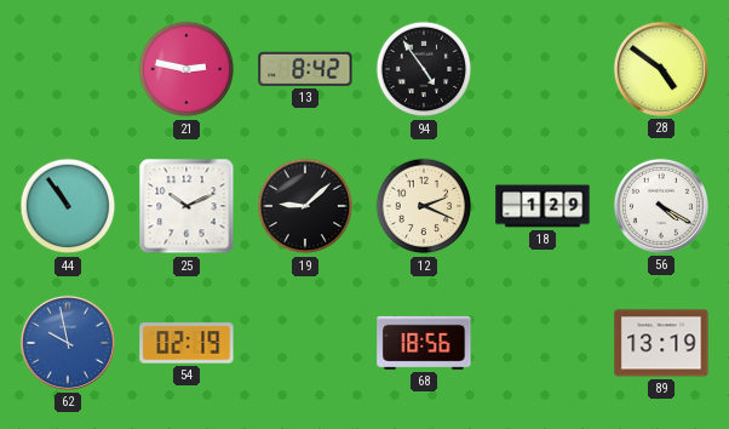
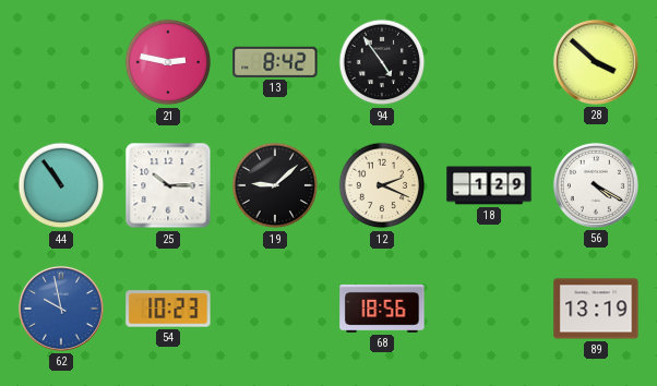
28: 4:51 -> 3:52 (596, 62)
25: 10:11 -> 10:15 (168, 185)
54: 02:19 -> 10:23 (168, 309)
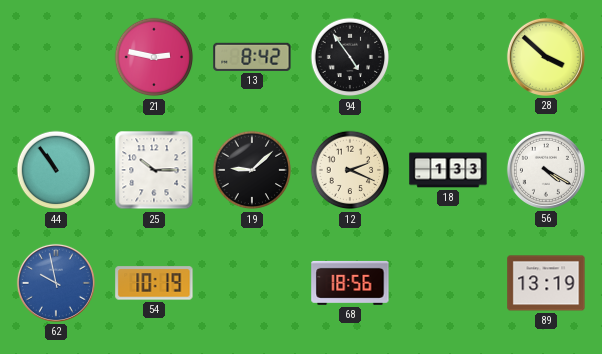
18: 1:29 -> 1:33 (448, 170)
54: 10:23 -> 10:19 (154, 283)
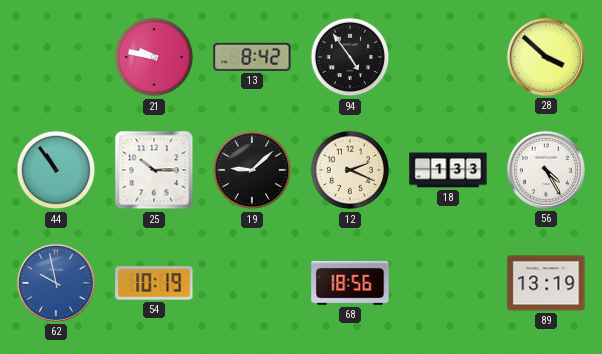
21: 2:47 -> 9:47 (154, 57)
56: 4:20 -> 4:25 (546, 170)
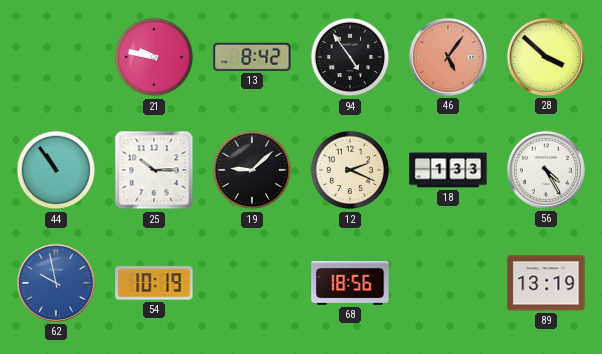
46: none -> 5:06 (448, 57)
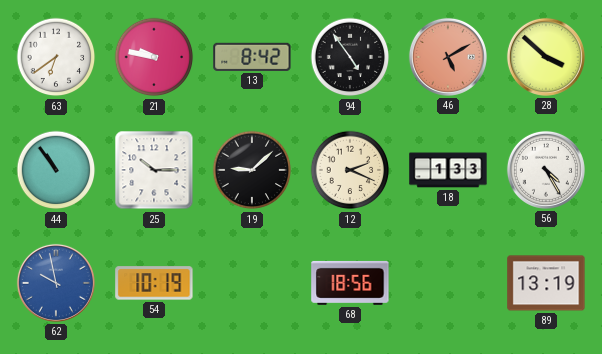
63: none -> 6:39 (56, 57)
46: 5:06 -> 5:10 (448, 57)
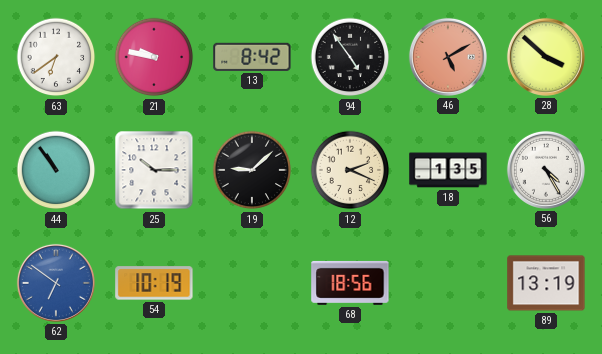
18: 1:33 -> 1:35 (448, 170)
62: 9:58 -> 6:51 (56, 283)
